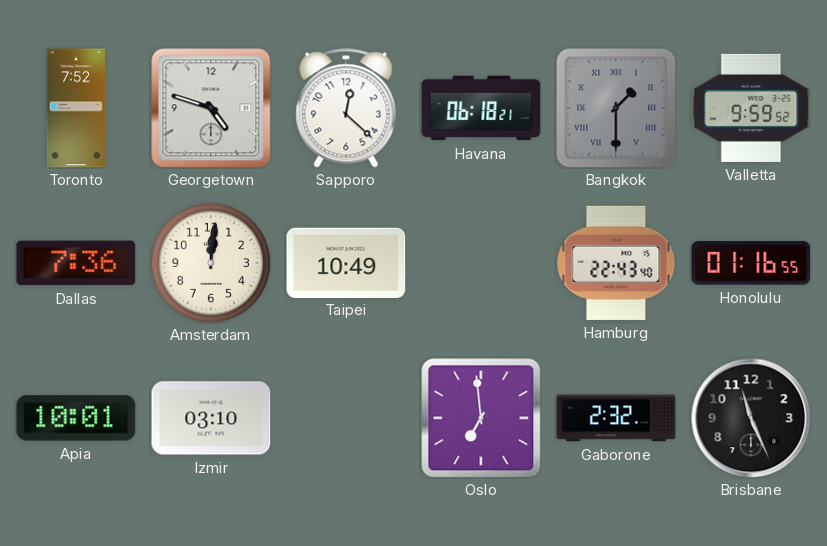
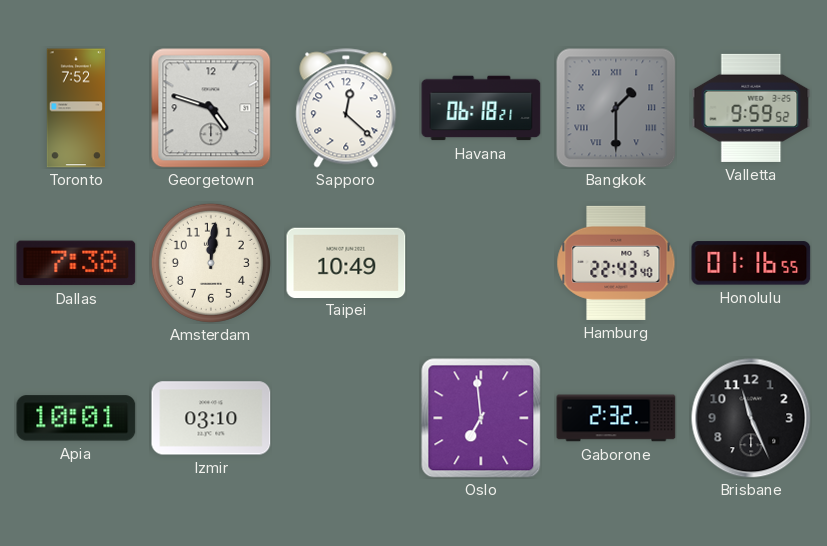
Dallas: 7:36 -> 7:38 (76, 263)
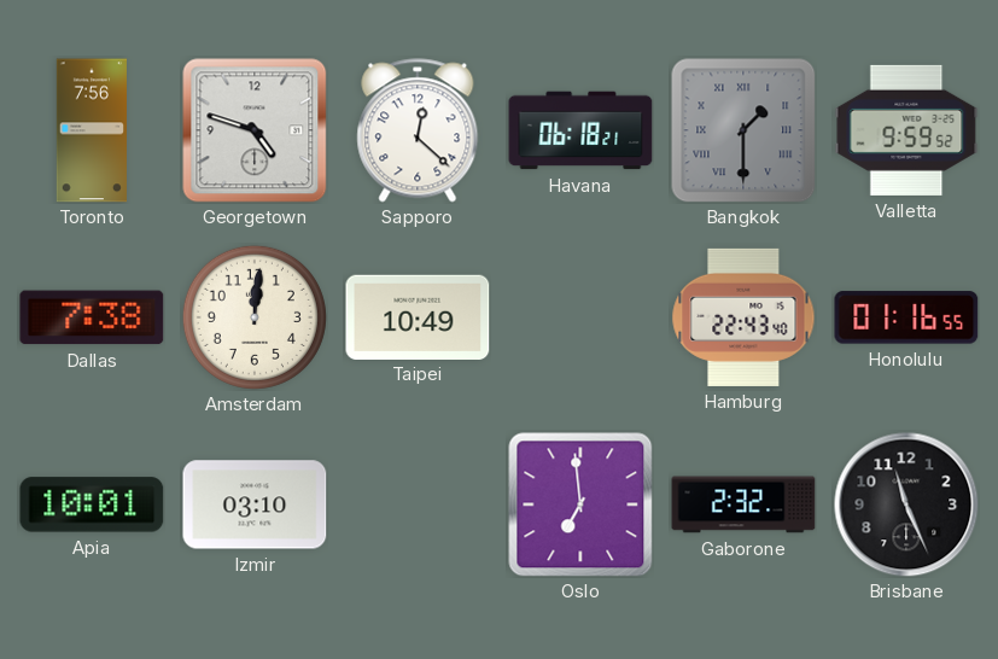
Toronto: 7:52 -> 7:56 (91, 130)
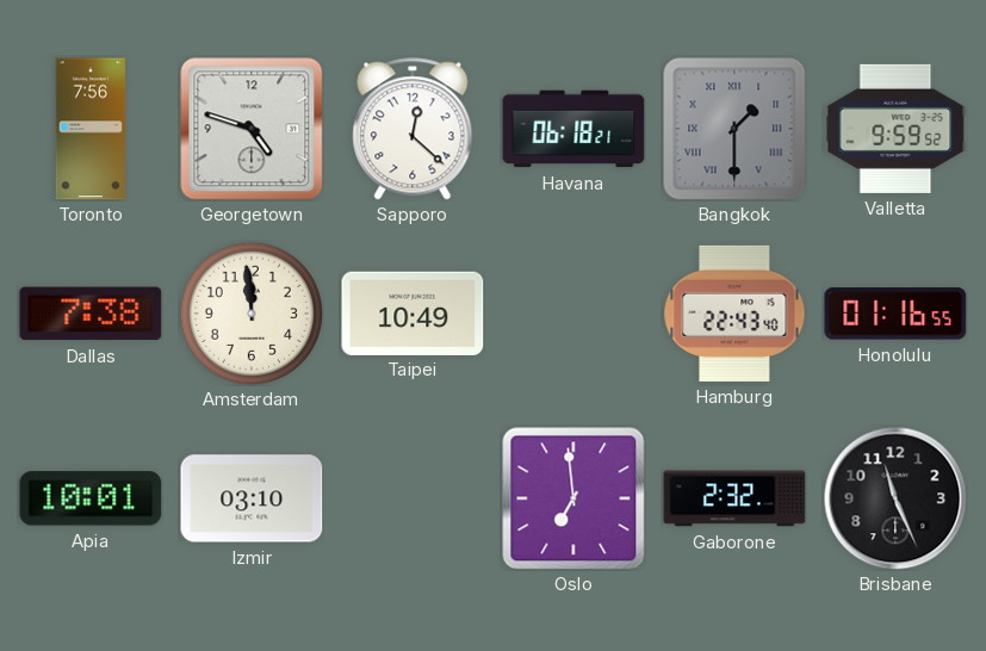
Amsterdam: 12:01 -> 11:59 (252, 314)
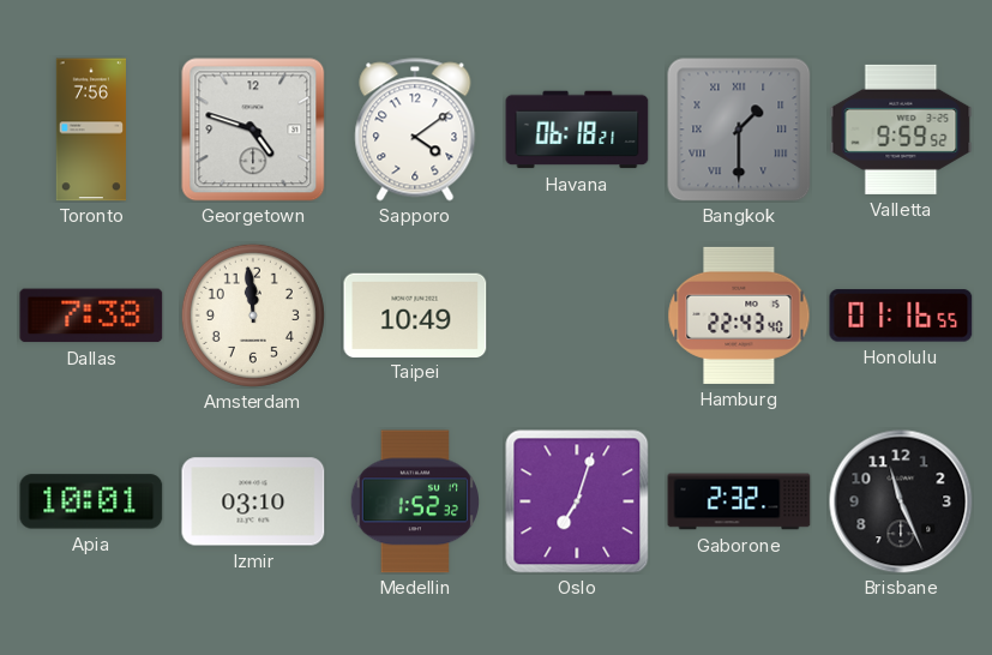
Sapporo: 12:22 -> 4:09 (415, 130)
Medellin: none -> 1:52 (414, 501)
Oslo: 6:59 -> 7:03 (577, 501)
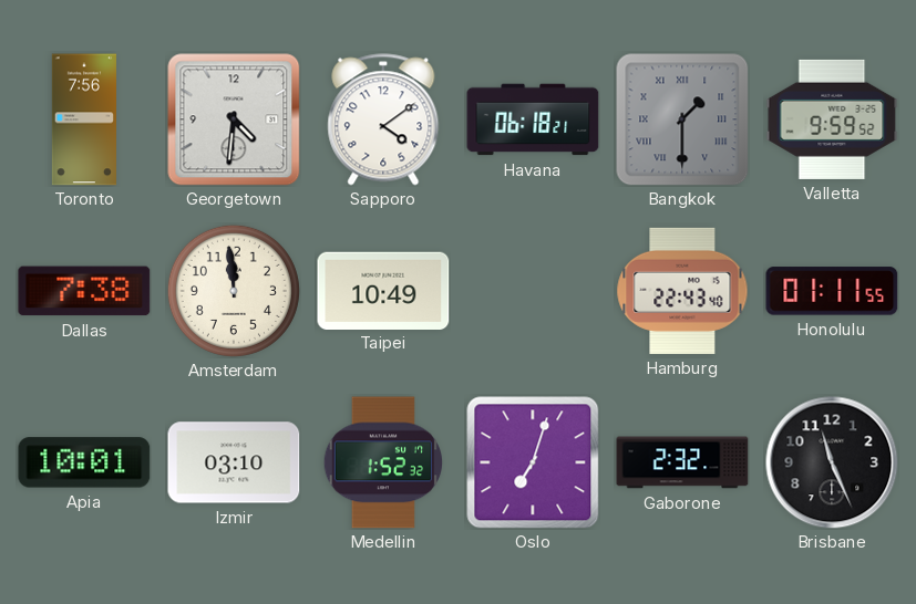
Georgetown: 4:48 -> 4:31 (234, 119)
Honolulu: 01:16 -> 01:11 (832, 291)
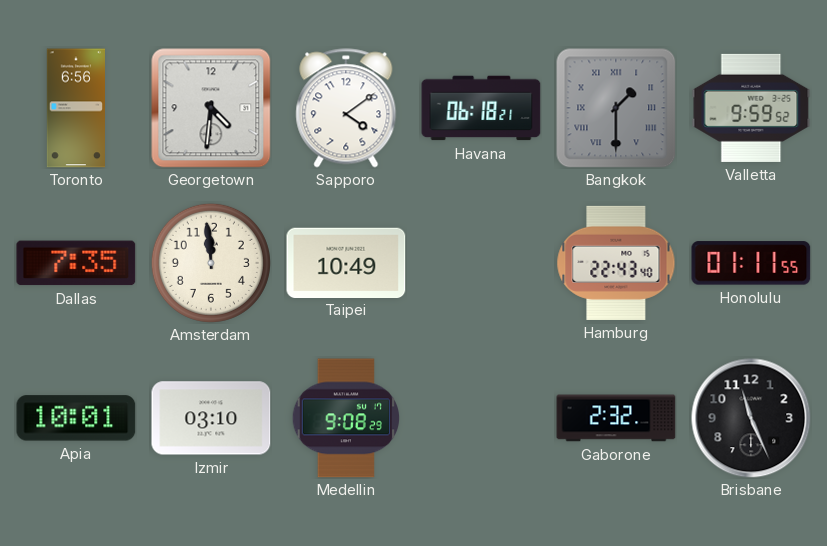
Toronto: 7:56 -> 6:56 (75, 108)
Dallas: 7:38 -> 7:35 (76, 263)
Medellin: 1:52 -> 9:08 (345, 418)
Oslo: 7:03 -> none (533, 462)
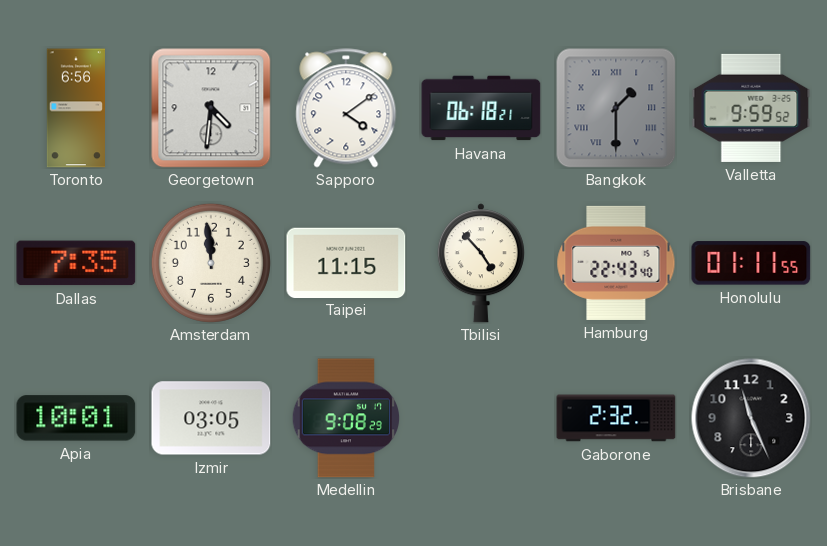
Taipei: 10:49 -> 11:15 (346, 262)
Tbilisi: none -> 4:53 (481, 263)
Izmir: 03:10 -> 03:05 (211, 418)
